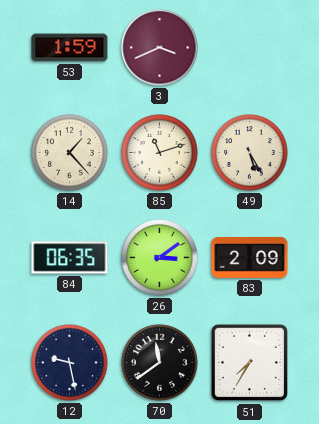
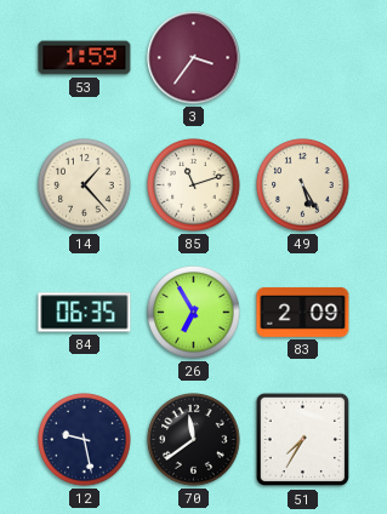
3: 3:41 -> 3:36 (194, 58)
26: 3:09 -> 6:55 (194, 313)
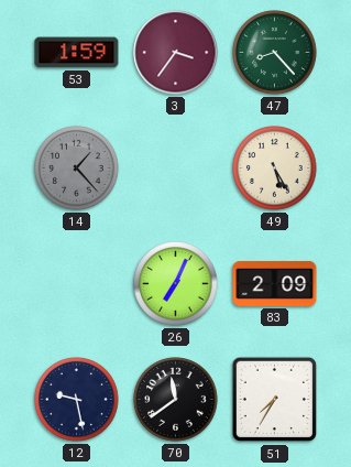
47: none -> 8:23 (275, 53)
14 dial: cream -> grey (77, 169)
85: 11:12 -> none (194, 185)
84: 06:35 -> none (85, 313)
26: 6:55 -> 7:04 (176, 284)
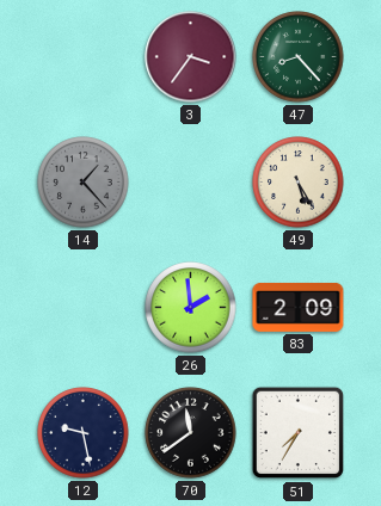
53: 1:59 -> none (77, 53)
26: 7:04 -> 1:59 (191, 308)
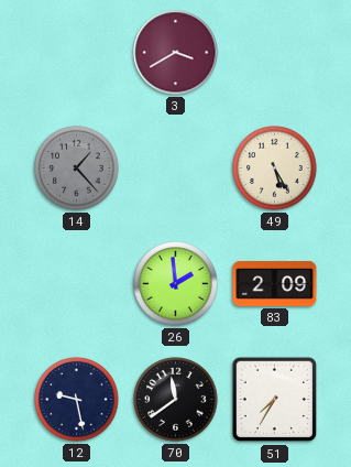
3: 3:36 -> 3:40 (176, 53)
47: 8:23 -> none (299, 57)
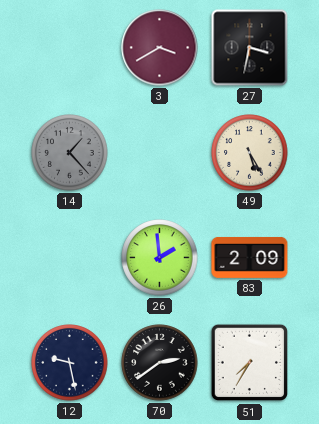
27: none -> 3:32 (250, 48)
70: 11:39 -> 2:39 (160, 363)
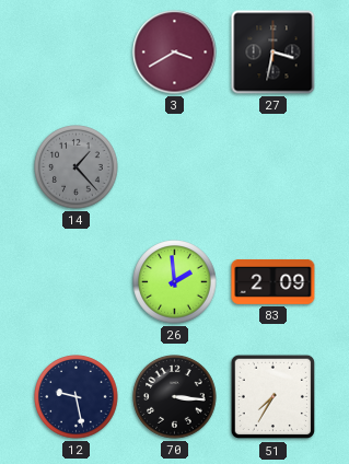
49: 5:25 -> none (250, 153)
70: 2:39 -> 3:16 (175, 397)
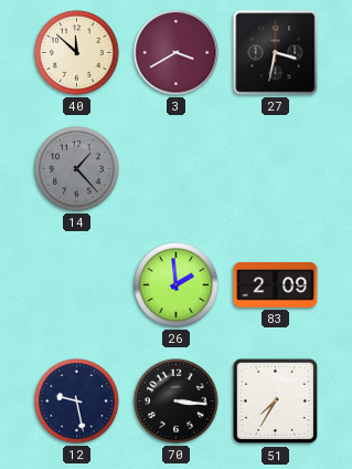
40: none -> 11:52 (77, 53)
